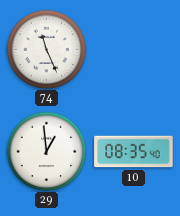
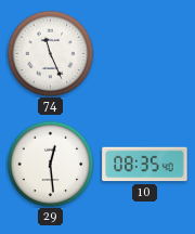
29: 12:59 -> 12:29 (50, 164)
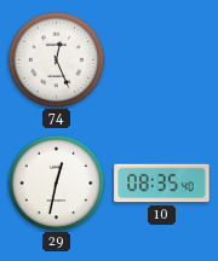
74: 11:26 -> 12:26 (56, 59)
29: 12:29 -> 12:32 (56, 182)
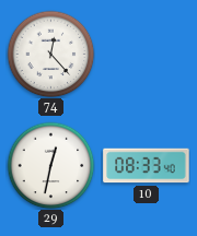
74: 12:26 -> 12:23 (50, 54)
10: 08:35 -> 08:33 (147, 166)
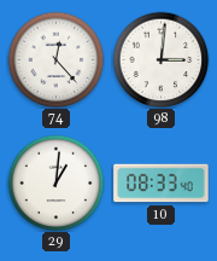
98: none -> 3:01 (160, 59)
29: 12:32 -> 1:01 (55, 182)
